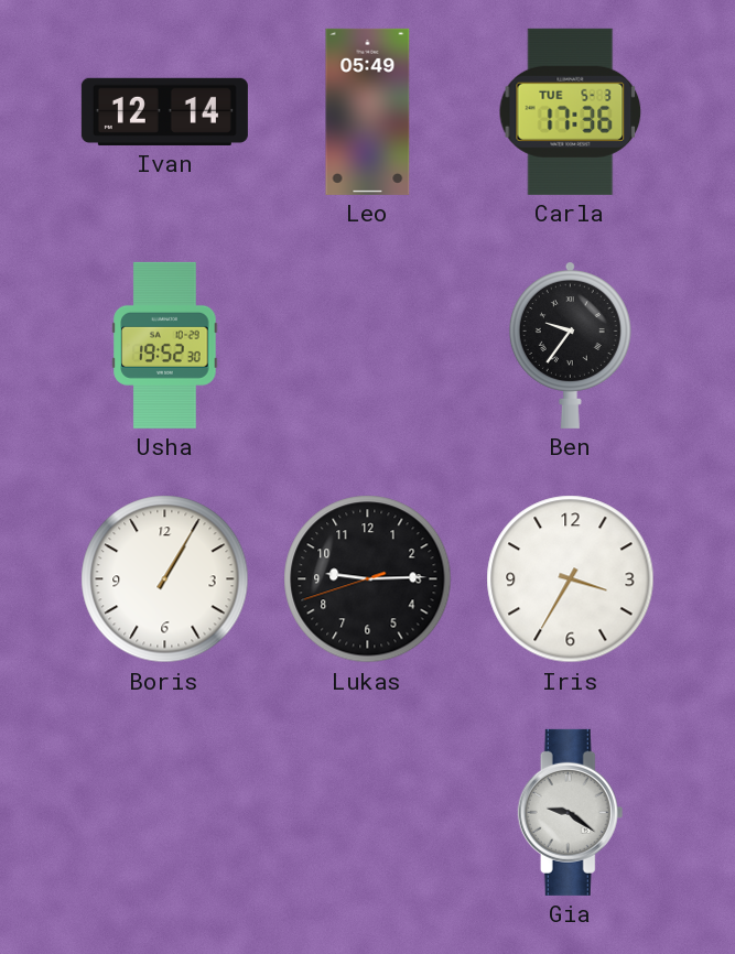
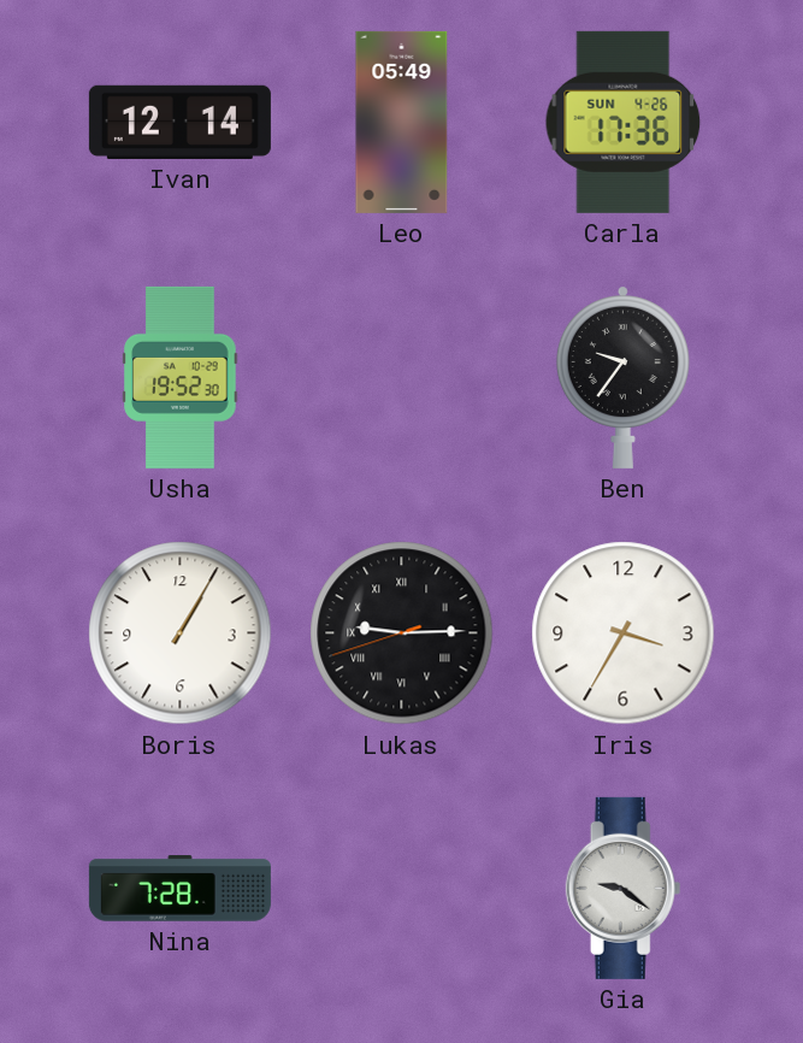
Carla date: TUE 5-3 -> SUN 4-26 (624, 122)
Lukas numerals: Arabic -> Roman (402, 634)
Nina: none -> 7:28 (179, 889)
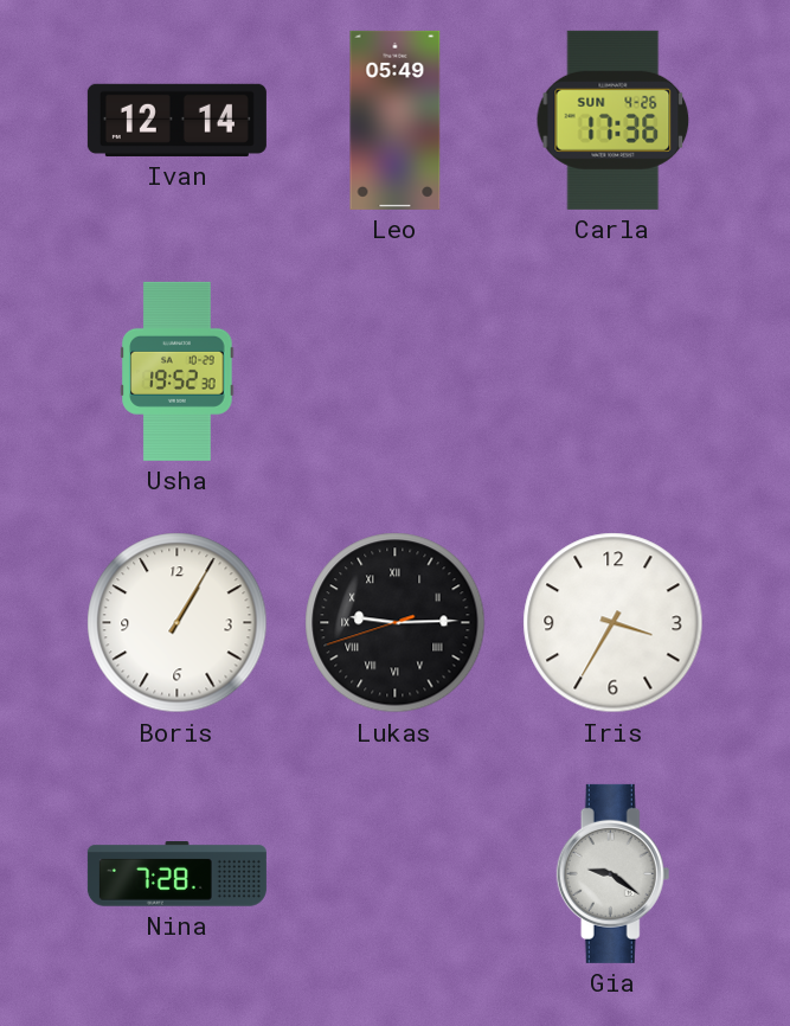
Ben: 9:36 -> none (622, 377)
